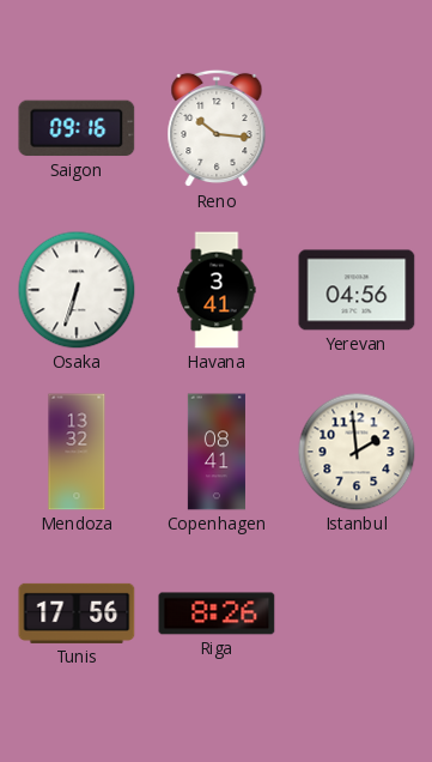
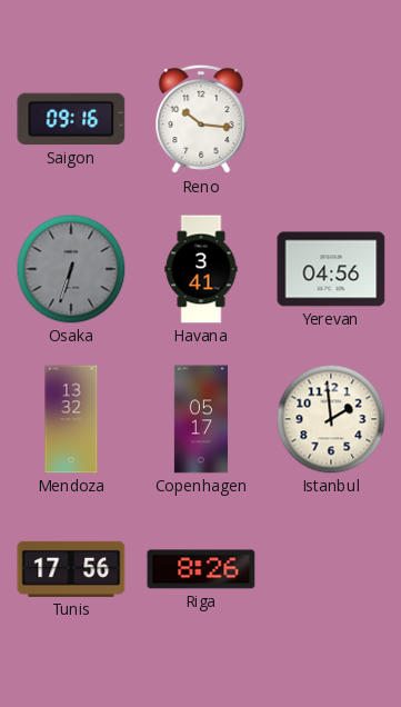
Osaka dial: white -> grey (71, 269)
Copenhagen: 08:41 -> 05:17 (201, 419)
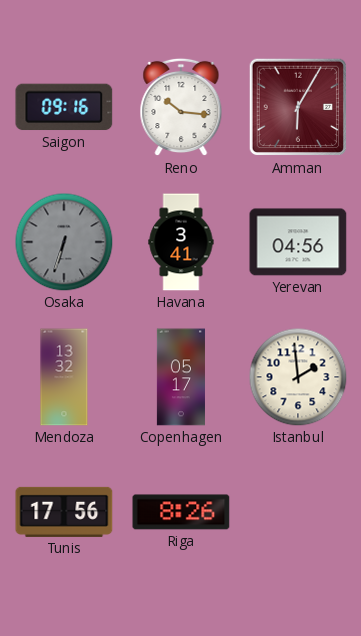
Amman: none -> 6:05 (298, 107)
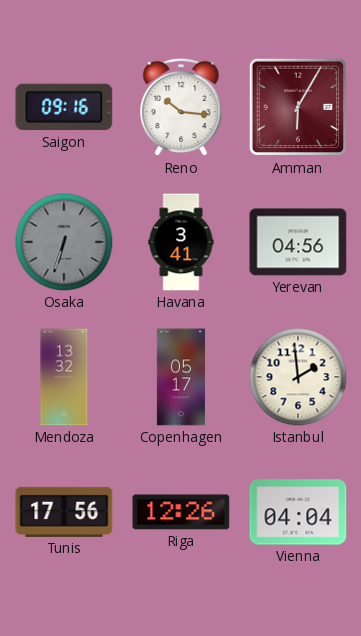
Riga: 8:26 -> 12:26 (181, 512)
Vienna: none -> 04:04 (298, 512)
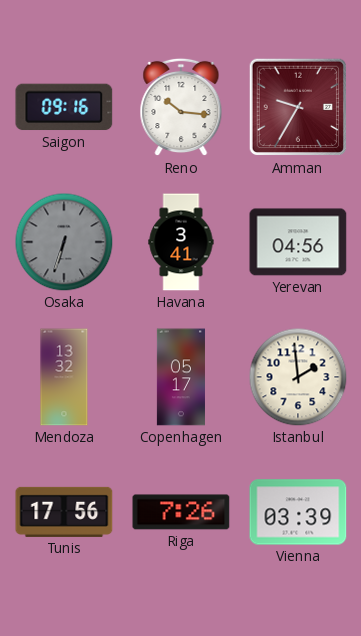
Amman: 6:05 -> 9:35 (298, 107)
Riga: 12:26 -> 7:26 (181, 512)
Vienna: 04:04 -> 03:39 (298, 512)
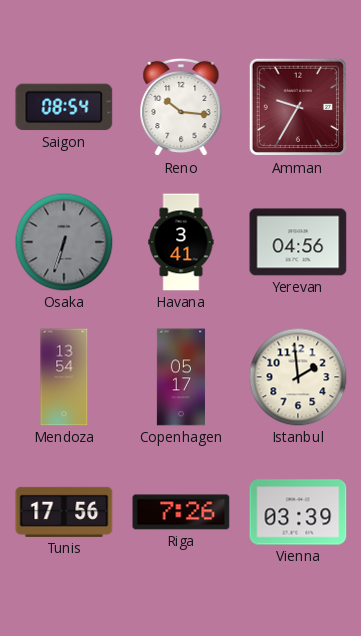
Saigon: 09:16 -> 08:54 (64, 107)
Mendoza: 13:32 -> 13:54 (64, 377)
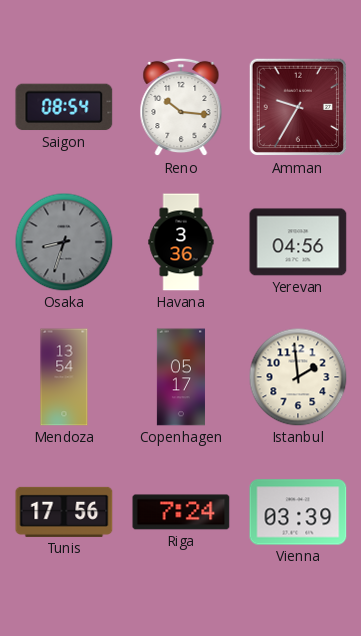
Osaka: 6:33 -> 8:33 (64, 242)
Havana: 3:41 -> 3:36 (181, 242)
Riga: 7:26 -> 7:24 (181, 512)
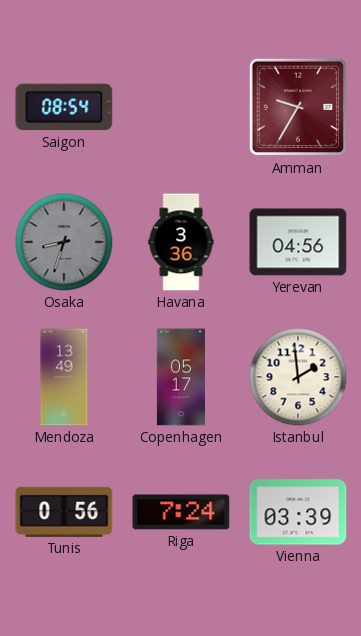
Reno: 10:16 -> none (181, 107)
Mendoza: 13:54 -> 13:49 (64, 377)
Tunis: 17:56 -> 0:56 (64, 512)
